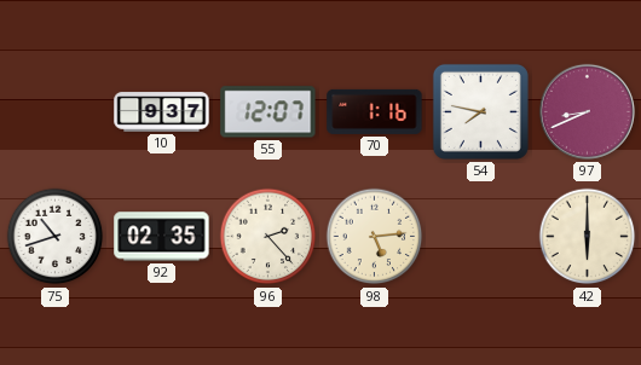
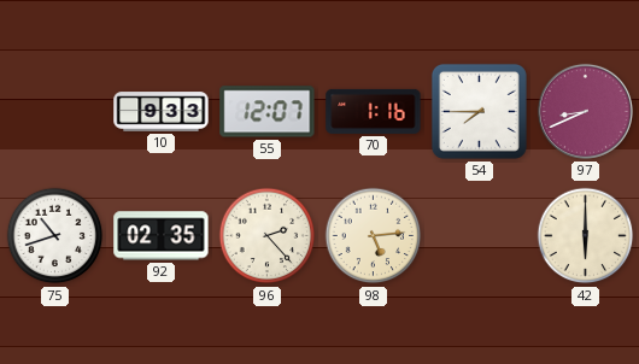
10: 9:37 -> 9:33 (162, 112)
54: 7:47 -> 7:45 (479, 111)
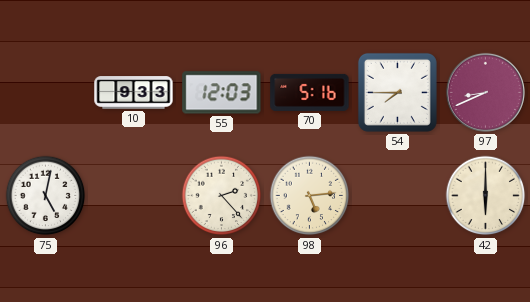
55: 12:07 -> 12:03 (222, 93)
70: 1:16 -> 5:16 (310, 92)
75: 10:42 -> 5:02 (46, 196)
92: 02:35 -> none (162, 236)
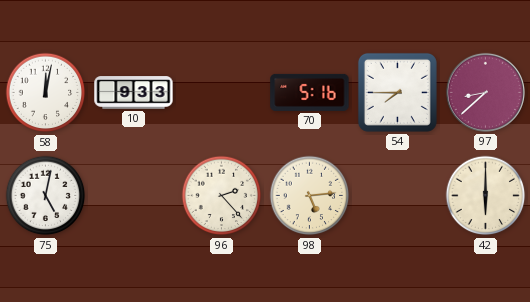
58: none -> 12:02 (46, 93)
55: 12:03 -> none (222, 93)
97: 8:41 -> 8:38 (485, 92)
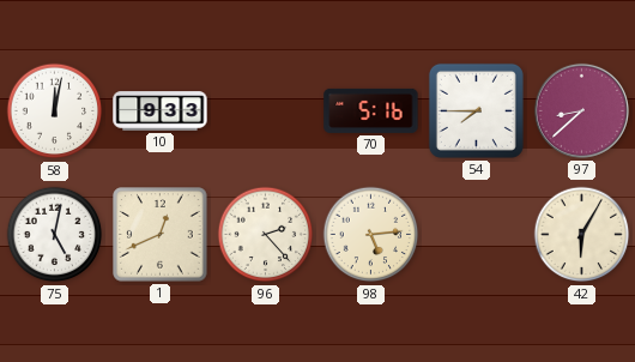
1: none -> 12:41 (161, 235)
42: 6:00 -> 6:05 (582, 235)
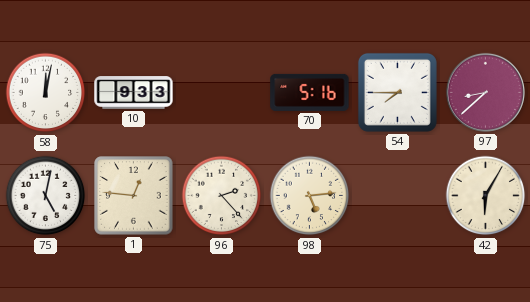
1: 12:41 -> 12:46 (134, 196)
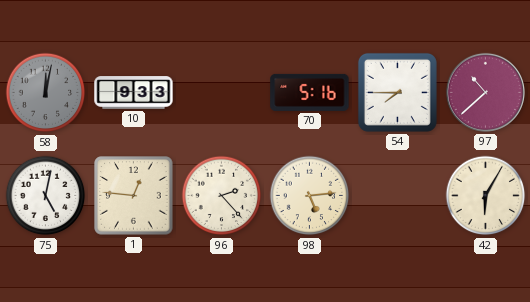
58 dial: white -> grey (46, 93)
97: 8:38 -> 10:38 (485, 92)
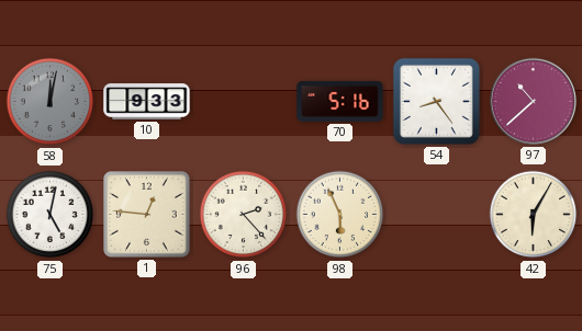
54: 7:45 -> 8:24 (436, 101)
98: 5:14 -> 5:56 (340, 215)
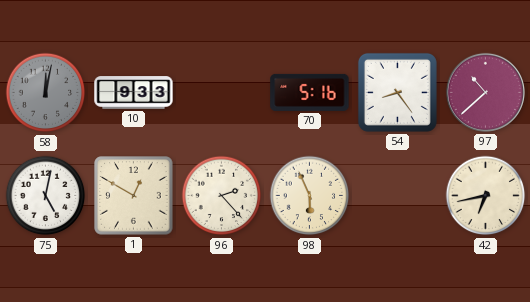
1: 12:46 -> 12:50 (134, 196)
42: 6:05 -> 6:43 (486, 196)
